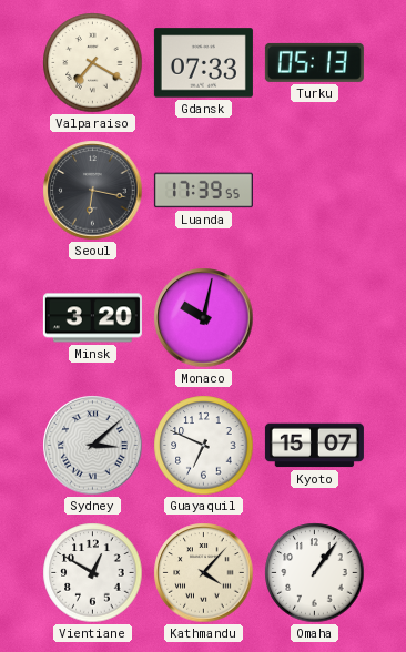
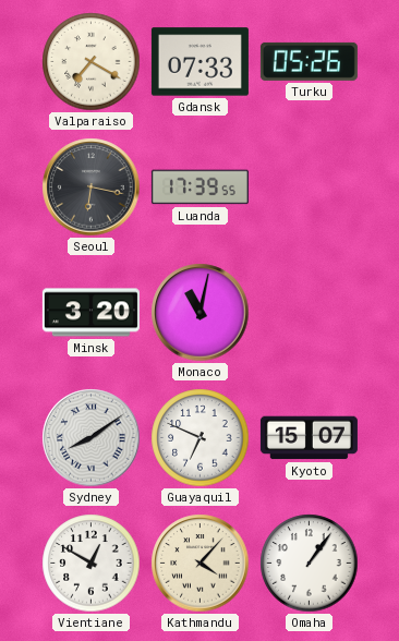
Turku: 05:13 -> 05:26 (309, 61)
Monaco: 10:02 -> 11:02 (201, 313)
Sydney: 3:08 -> 8:09 (92, 438)
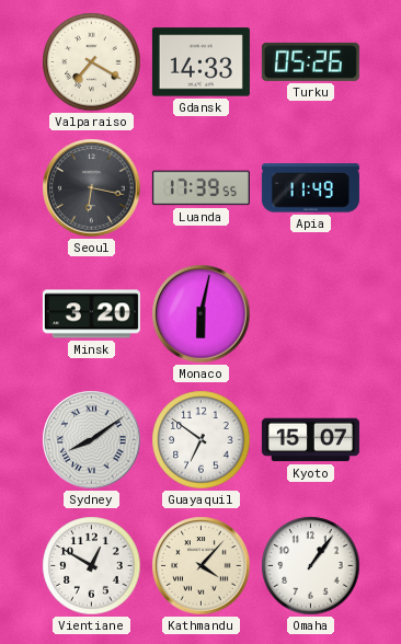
Gdansk: 07:33 -> 14:33 (200, 62)
Apia: none -> 11:49 (310, 188)
Monaco: 11:02 -> 6:02 (202, 314)
Guayaquil: 6:49 -> 6:51 (202, 440)
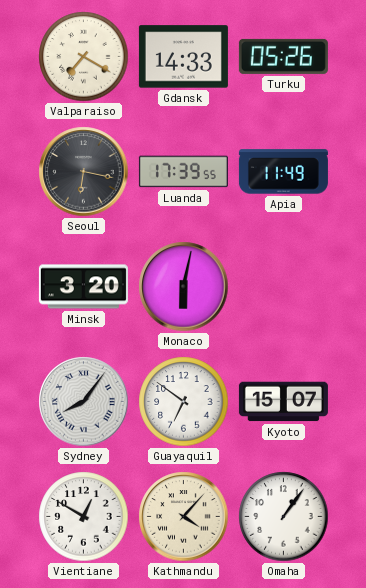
Sydney: 8:09 -> 8:06 (84, 402)
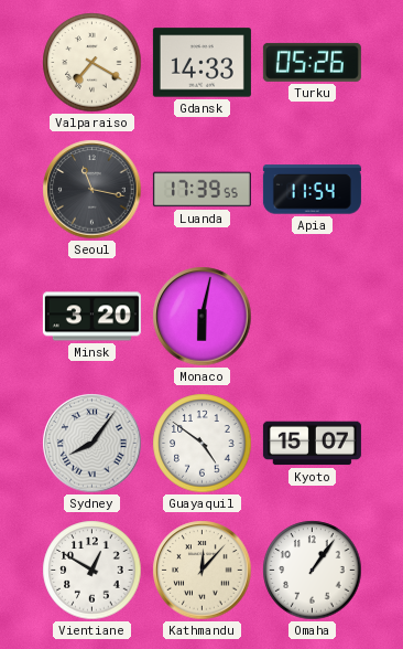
Seoul: 6:17 -> 11:17 (92, 190)
Apia: 11:49 -> 11:54 (312, 190)
Guayaquil: 6:51 -> 4:51 (203, 444)
Kathmandu: 4:07 -> 12:07 (203, 571)
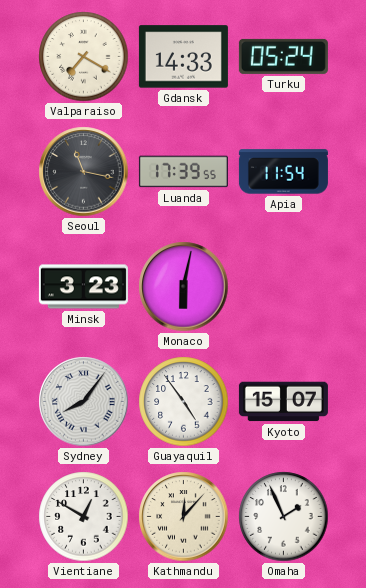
Turku: 05:26 -> 05:24 (283, 56)
Minsk: 3:20 -> 3:23 (83, 287)
Guayaquil: 4:51 -> 4:54 (184, 402)
Omaha: 1:06 -> 1:56 (284, 517)
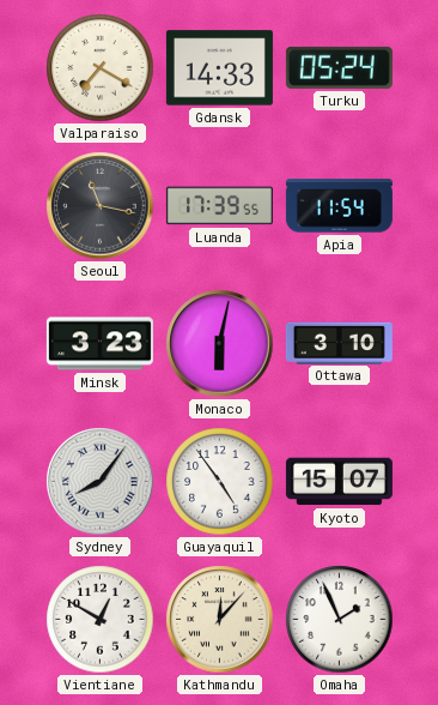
Ottawa: none -> 3:10 (339, 343)
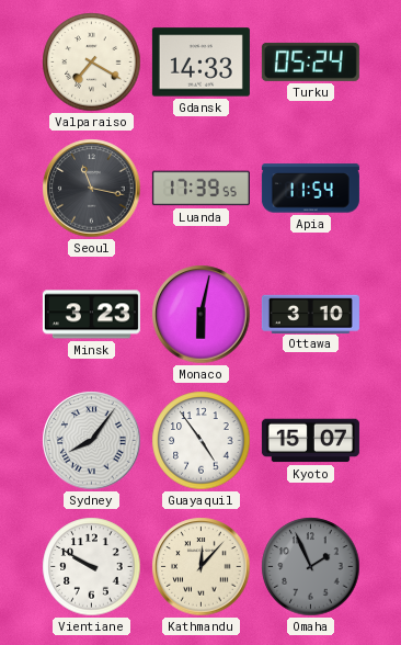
Vientiane: 12:50 -> 9:50 (92, 567)
Omaha dial: white -> grey (311, 567)
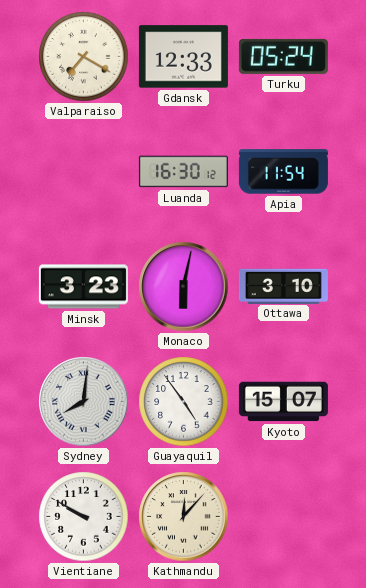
Gdansk: 14:33 -> 12:33 (183, 57)
Seoul: 11:17 -> none (92, 189)
Luanda: 17:39 -> 16:30 (183, 172)
Sydney: 8:06 -> 8:01 (84, 402)
Omaha: 1:56 -> none (311, 567)
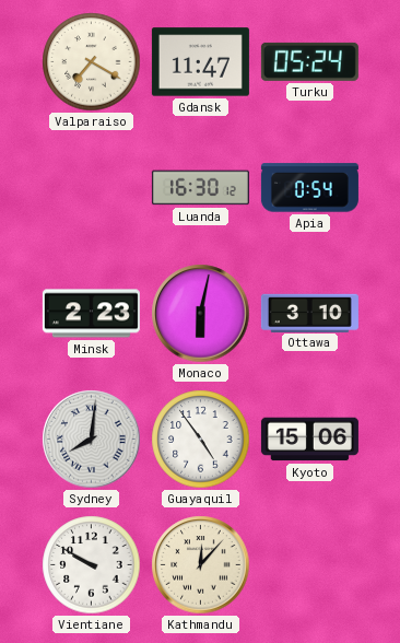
Gdansk: 12:33 -> 11:47 (200, 62)
Apia: 11:54 -> 0:54 (309, 188)
Minsk: 3:23 -> 2:23 (91, 314)
Kyoto: 15:07 -> 15:06 (309, 440)
